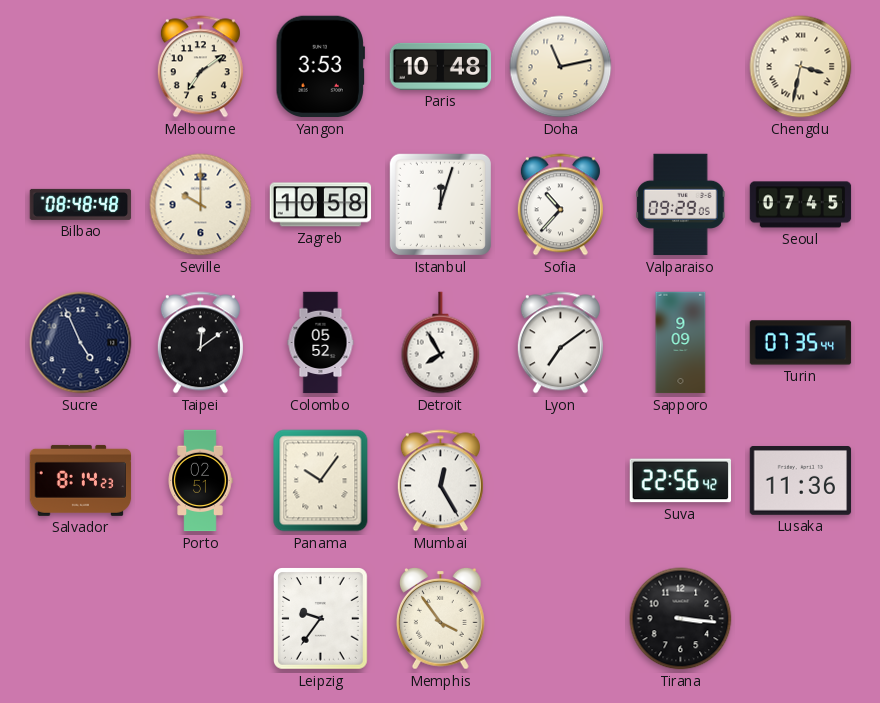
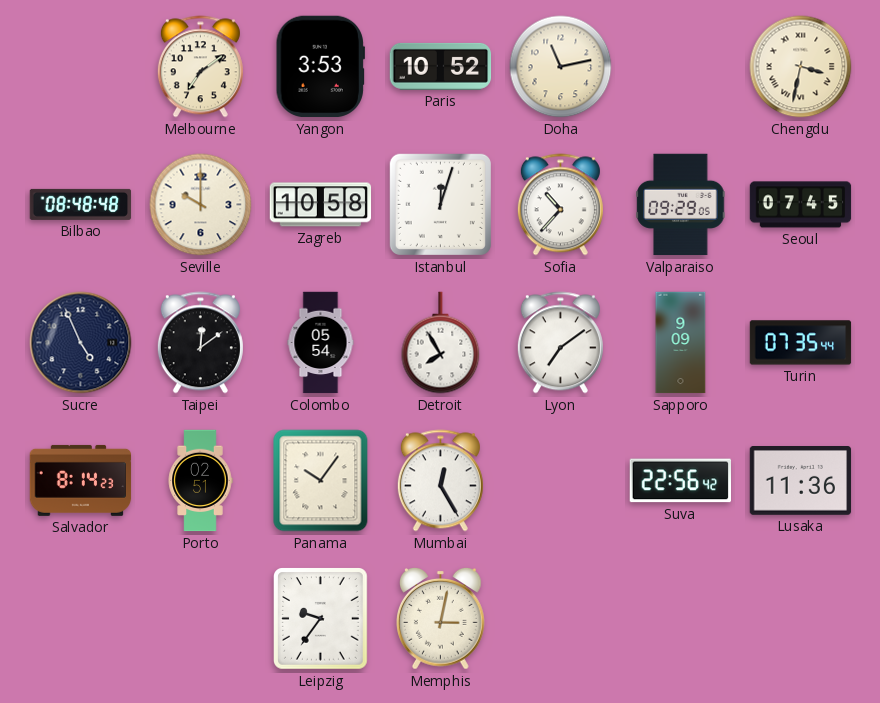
Paris: 10:48 -> 10:52 (441, 66)
Colombo: 05:52 -> 05:54 (321, 343)
Memphis: 3:54 -> 3:02 (441, 619)
Tirana: 3:16 -> none (681, 619)
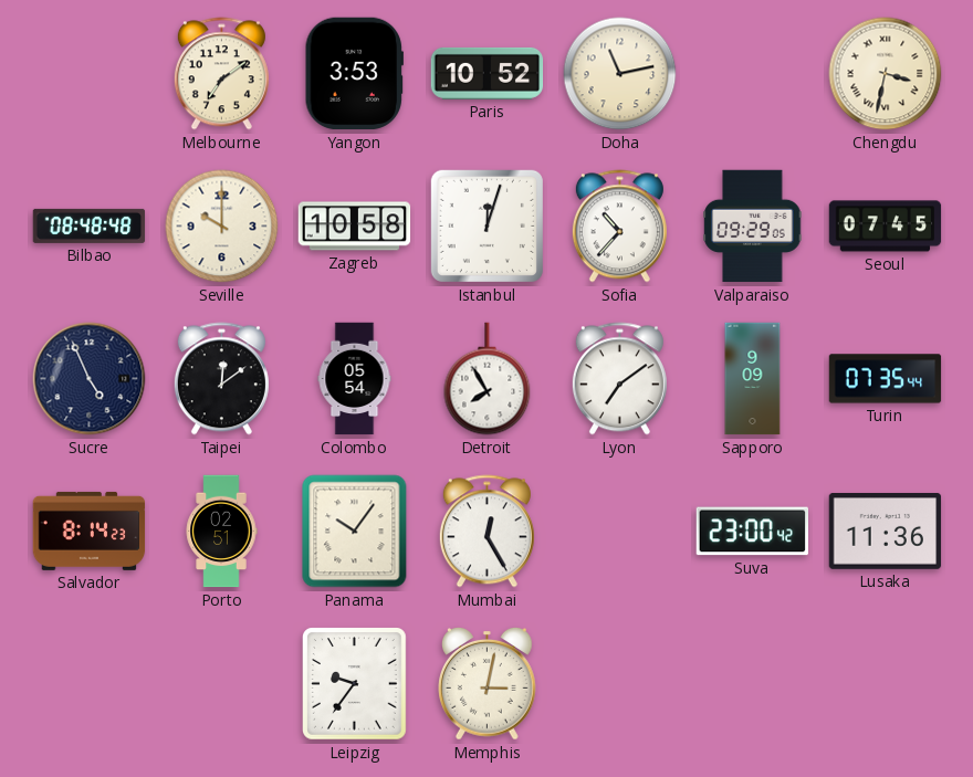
Suva: 22:56 -> 23:00 (752, 532)
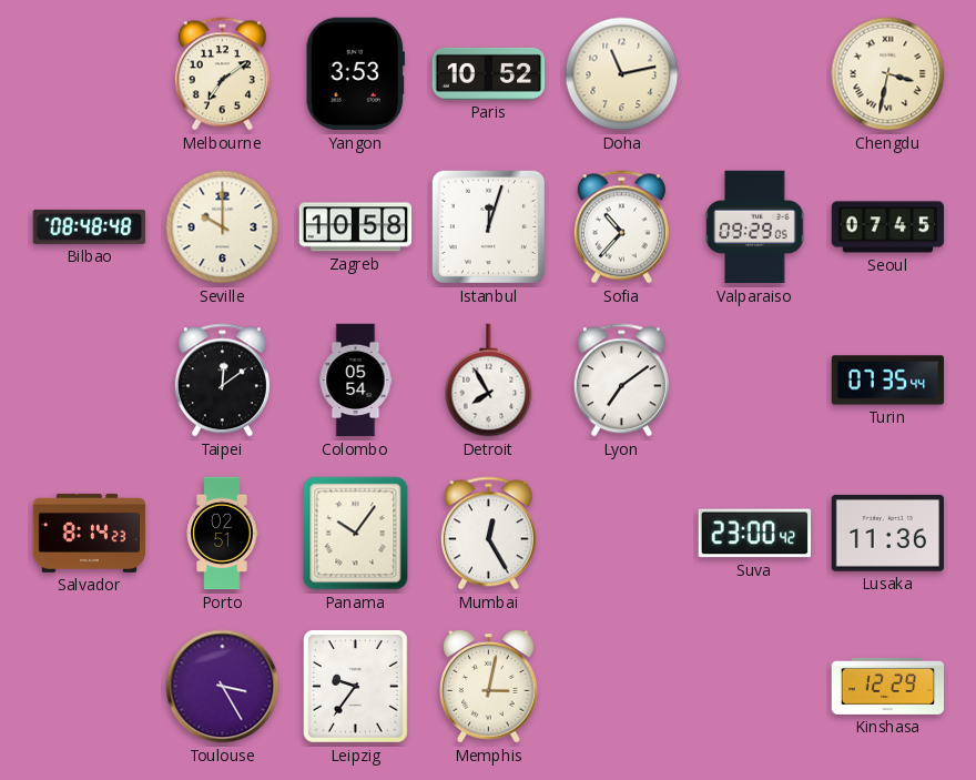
Sucre: 4:56 -> none (90, 379)
Sapporo: 9:09 -> none (753, 379)
Toulouse: none -> 3:25 (223, 687)
Kinshasa: none -> 12:29 (888, 686)
